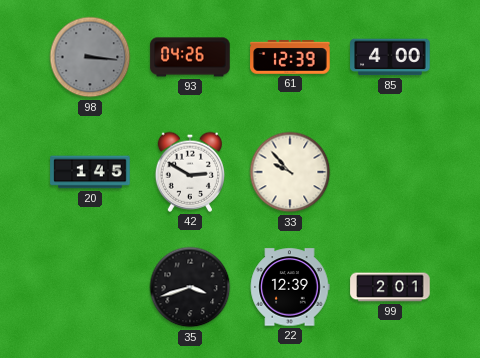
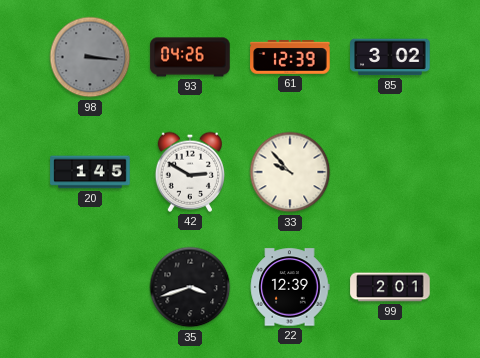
85: 4:00 -> 3:02 (390, 57)
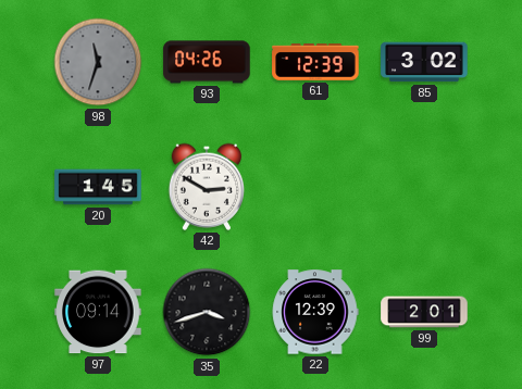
98: 3:16 -> 11:33 (98, 62)
33: 9:53 -> none (290, 172)
97: none -> 09:14 (98, 312)
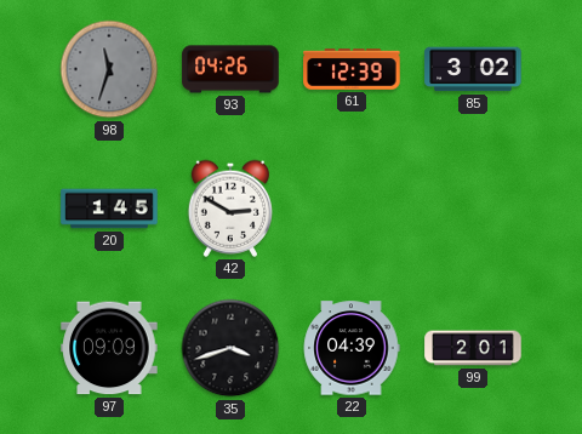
97: 09:14 -> 09:09 (109, 348)
22: 12:39 -> 04:39 (352, 348)
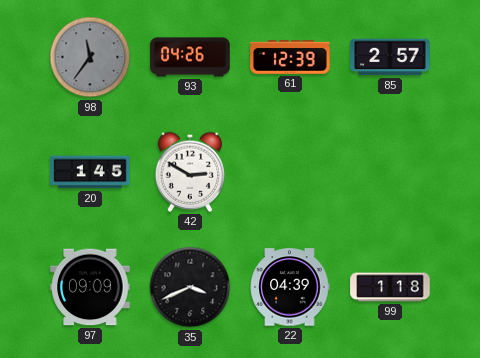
98: 11:33 -> 11:36 (90, 57)
85: 3:02 -> 2:57 (390, 57)
35: 3:42 -> 3:41 (190, 287)
99: 2:01 -> 1:18 (390, 287)
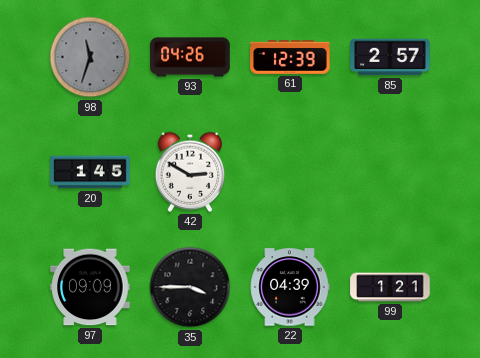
98: 11:36 -> 11:33 (90, 57)
35: 3:41 -> 3:45 (190, 287)
99: 1:18 -> 1:21 (390, 287)
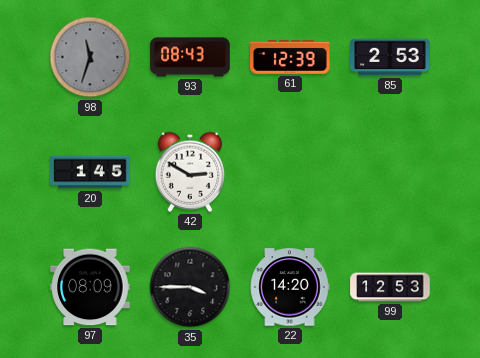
93: 04:26 -> 08:43 (190, 57)
85: 2:57 -> 2:53 (390, 57)
97: 09:09 -> 08:09 (90, 287)
22: 04:39 -> 14:20 (290, 287)
99: 1:21 -> 12:53 (390, 287)
